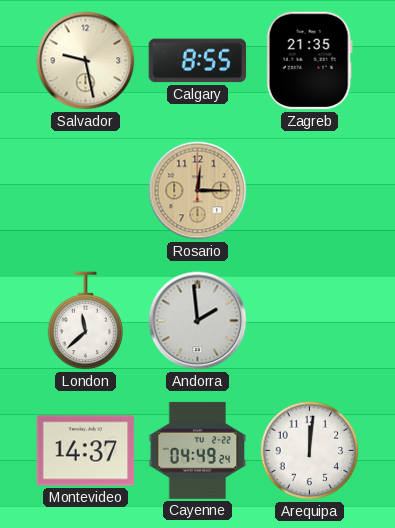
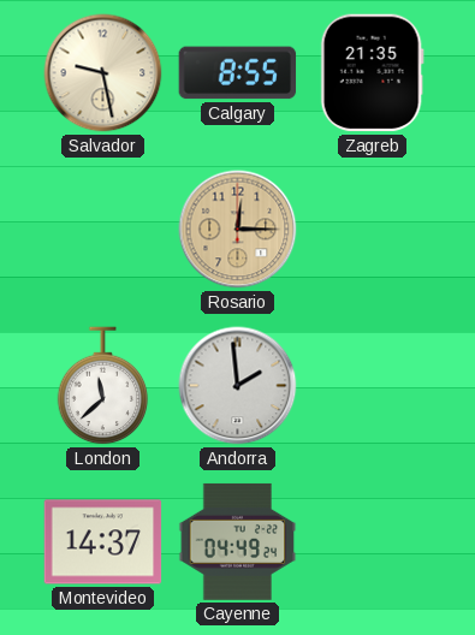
Arequipa: 12:01 -> none (310, 451)
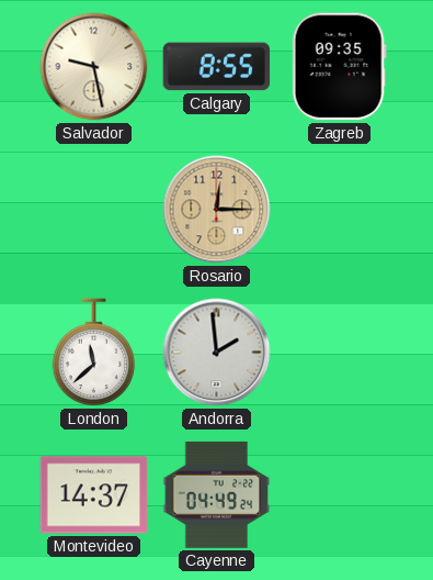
Zagreb: 21:35 -> 09:35 (339, 67)
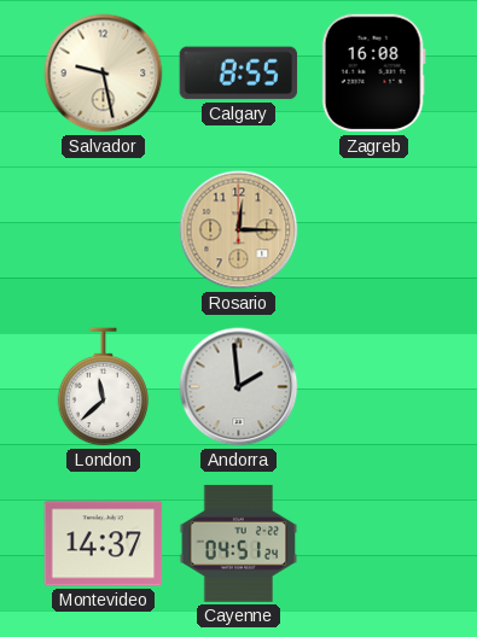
Zagreb: 09:35 -> 16:08 (373, 74)
Cayenne: 04:49 -> 04:51 (239, 543)
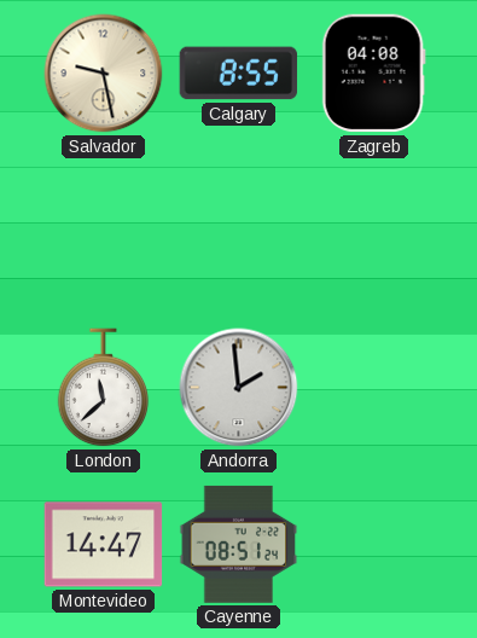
Zagreb: 16:08 -> 04:08 (373, 74)
Rosario: 12:15 -> none (239, 230)
Montevideo: 14:37 -> 14:47 (104, 545)
Cayenne: 04:51 -> 08:51 (239, 544)
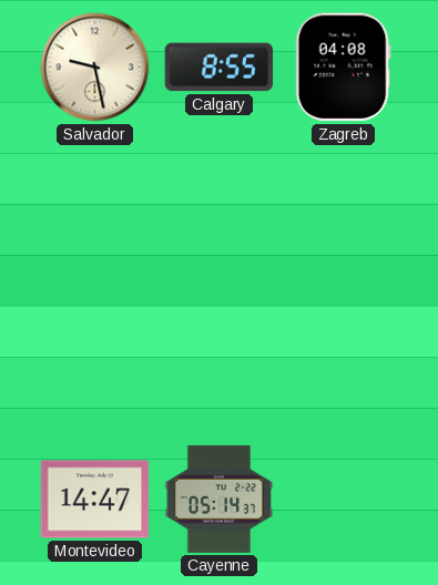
London: 11:38 -> none (104, 388)
Andorra: 1:59 -> none (239, 388)
Cayenne: 08:51 -> 05:14 (220, 499)
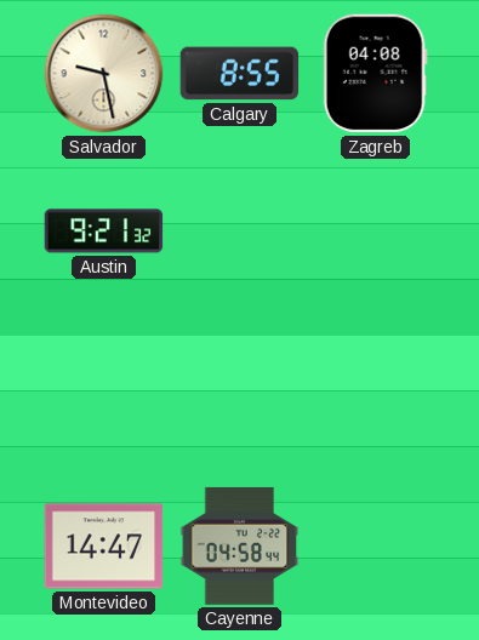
Austin: none -> 9:21 (104, 232)
Cayenne: 05:14 -> 04:58 (240, 545)
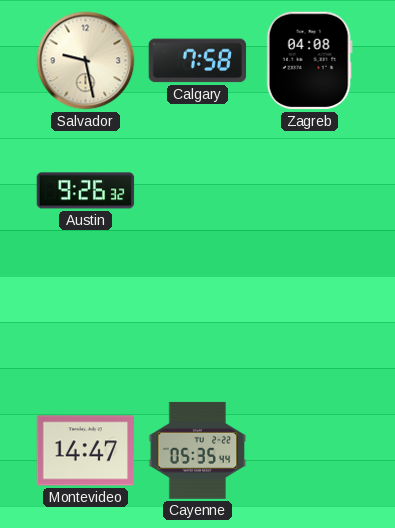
Calgary: 8:55 -> 7:58 (198, 61)
Austin: 9:21 -> 9:26 (86, 191)
Cayenne: 04:58 -> 05:35 (198, 450)
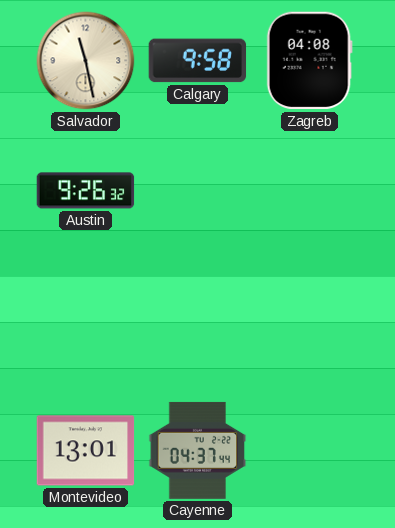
Salvador: 9:28 -> 11:28 (86, 61)
Calgary: 7:58 -> 9:58 (198, 61)
Montevideo: 14:47 -> 13:01 (86, 451)
Cayenne: 05:35 -> 04:37 (198, 450)
